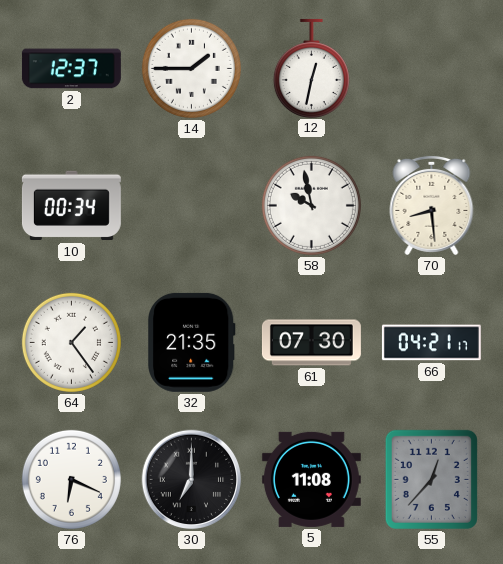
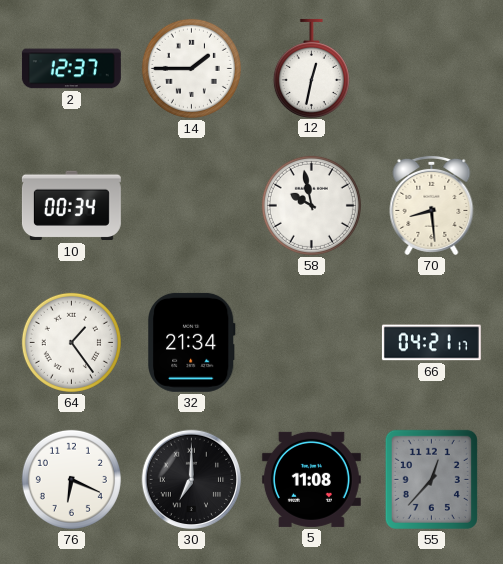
32: 21:35 -> 21:34 (192, 342)
61: 07:30 -> none (311, 343)
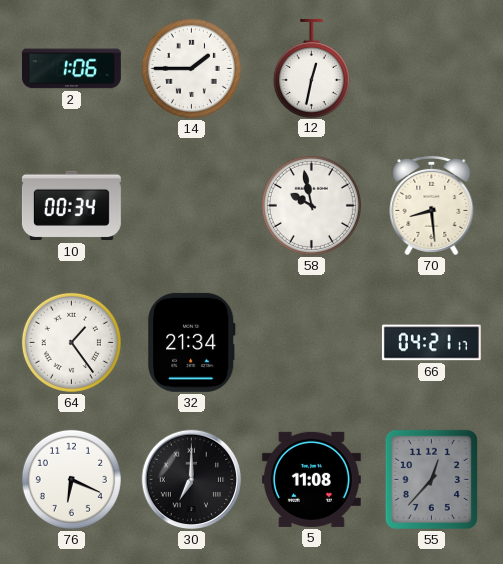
2: 12:37 -> 1:06 (71, 69)
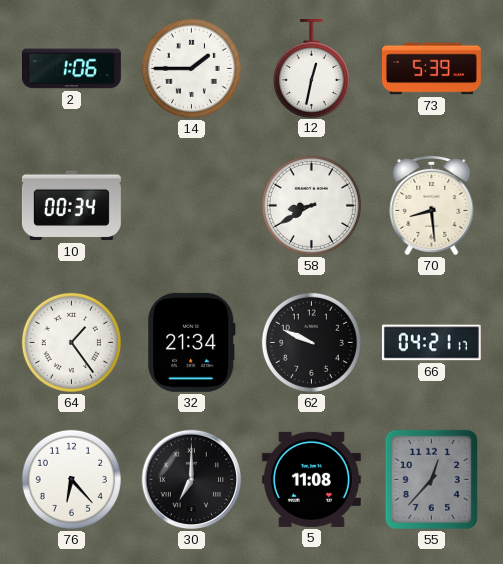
73: none -> 5:39 (431, 69)
58: 9:58 -> 8:40 (311, 205)
62: none -> 9:49 (311, 342)
76: 6:19 -> 6:23 (71, 479)
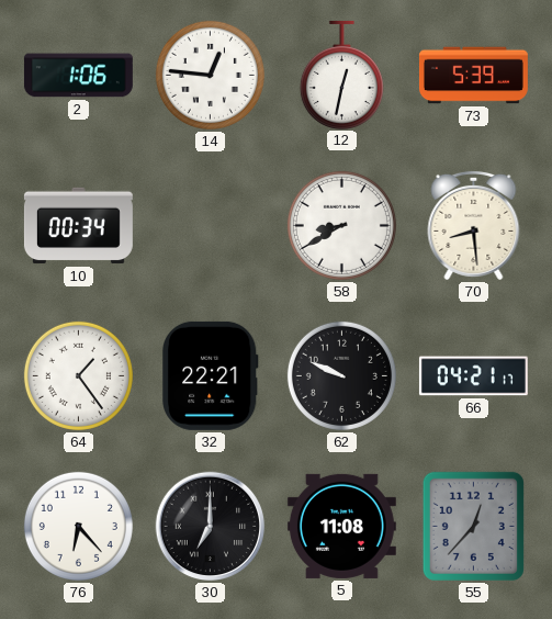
14: 1:45 -> 12:46 (210, 75)
32: 21:34 -> 22:21 (211, 375)
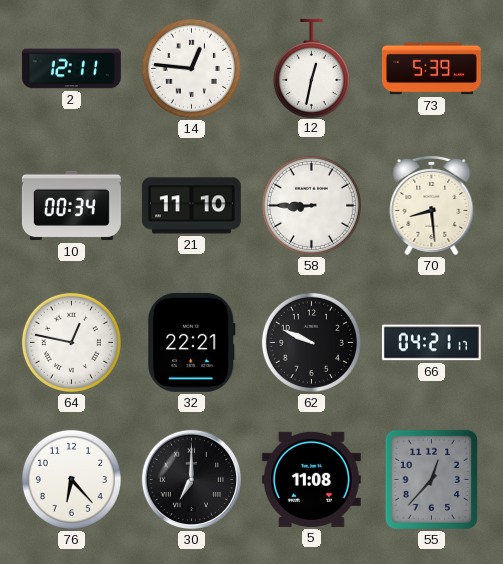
2: 1:06 -> 12:11 (71, 69)
21: none -> 11:10 (191, 206)
58: 8:40 -> 8:45 (311, 205)
64: 1:24 -> 12:47 (71, 342)
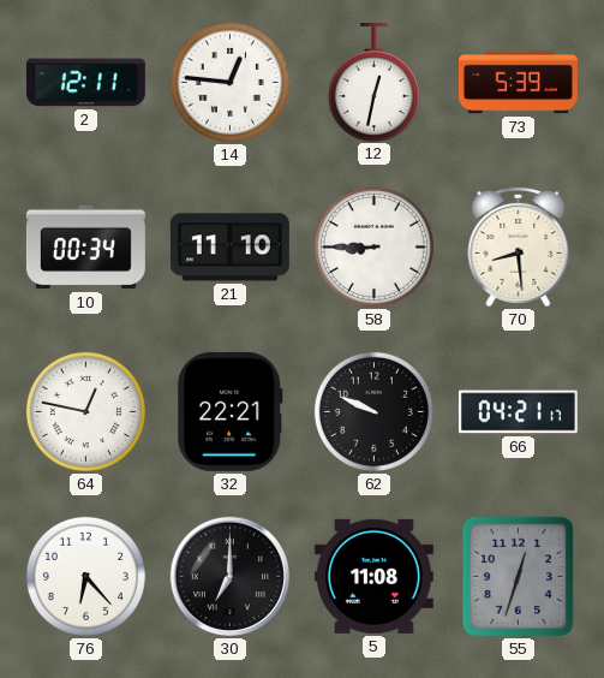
55: 12:37 -> 12:33 (518, 576)
